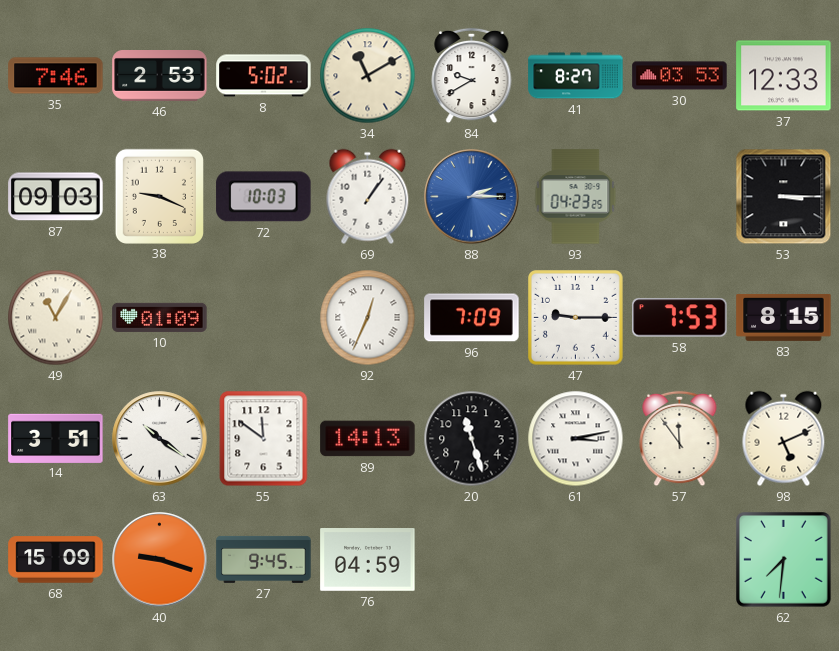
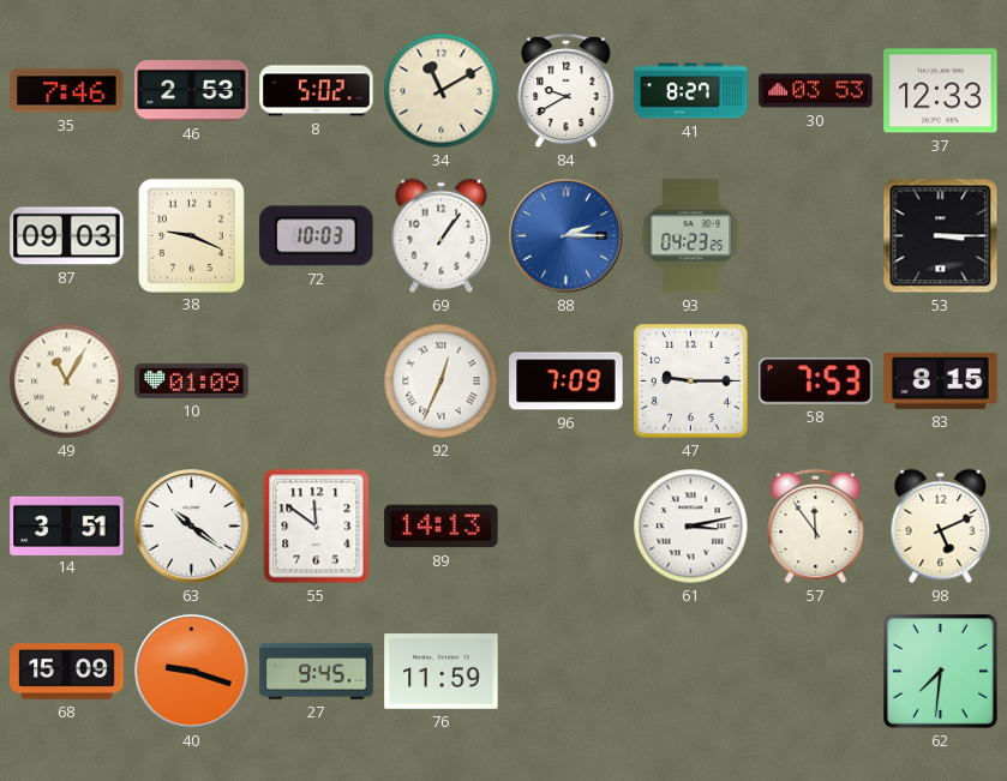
20: 11:27 -> none (472, 439)
76: 04:59 -> 11:59 (442, 672)
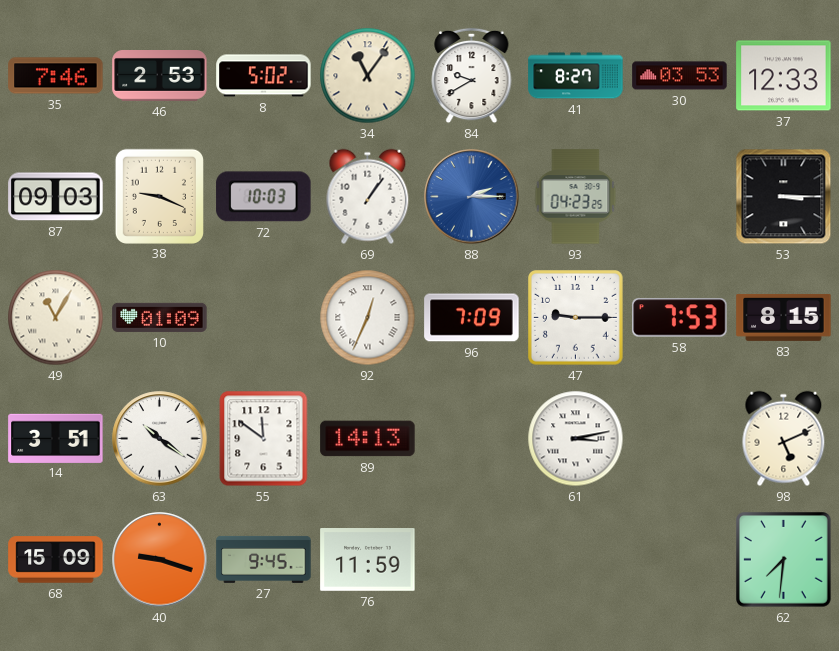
34: 11:10 -> 11:06 (368, 76)
57: 11:54 -> none (816, 527)
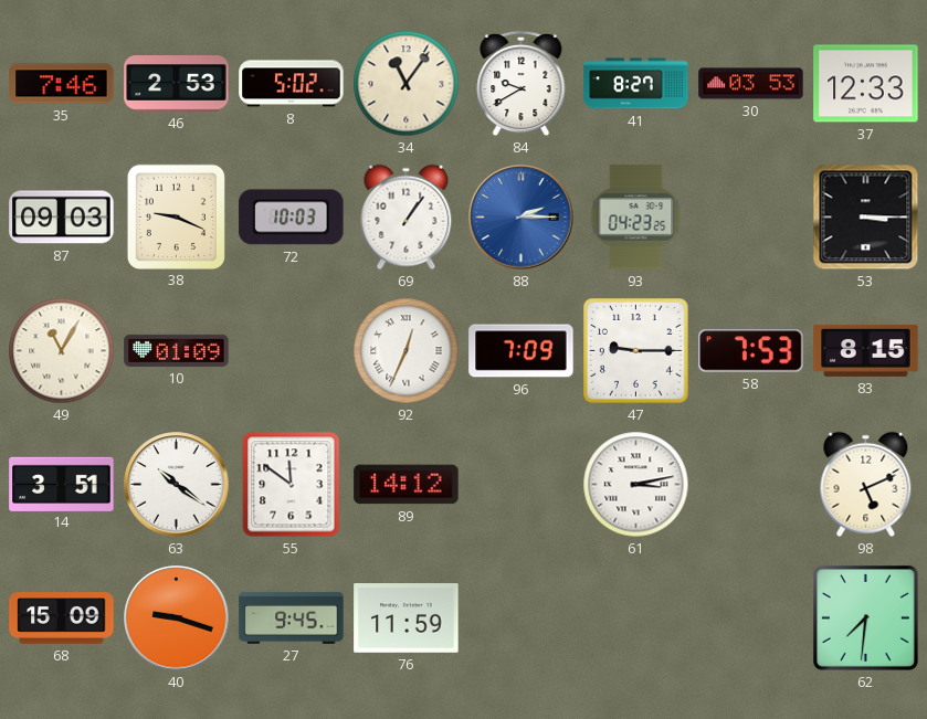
89: 14:13 -> 14:12 (407, 485)
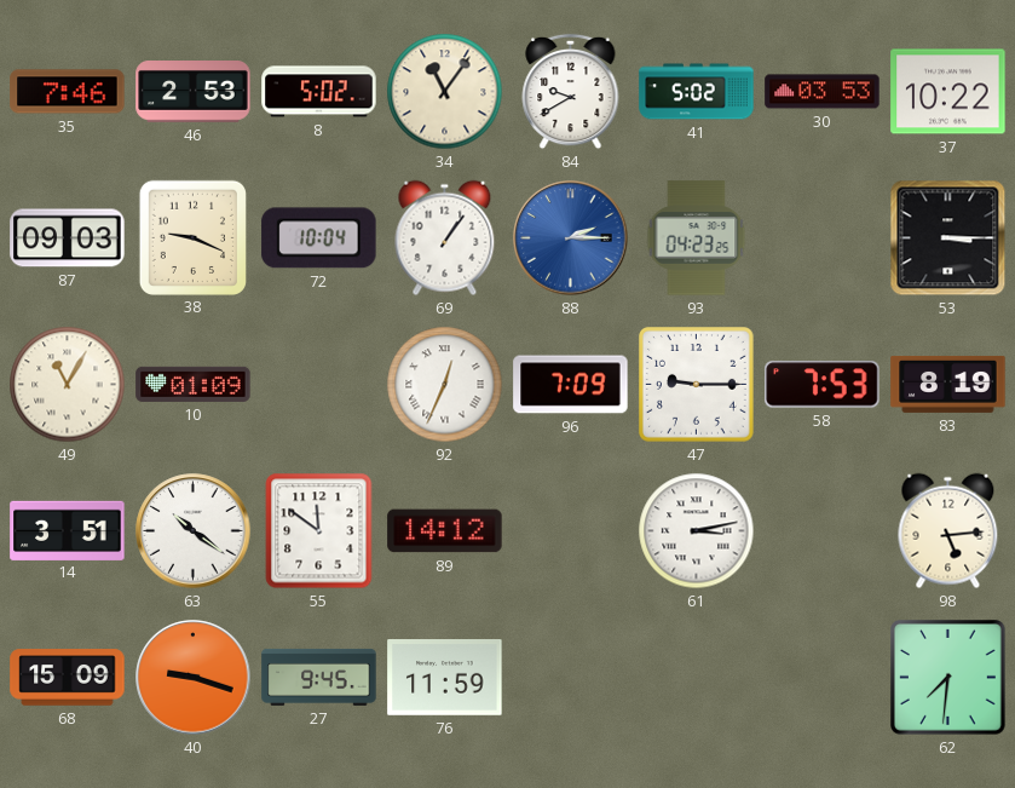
41: 8:27 -> 5:02 (697, 92)
37: 12:33 -> 10:22 (948, 92)
72: 10:03 -> 10:04 (319, 238)
83: 8:15 -> 8:19 (948, 384)
98: 5:11 -> 5:14 (948, 531)
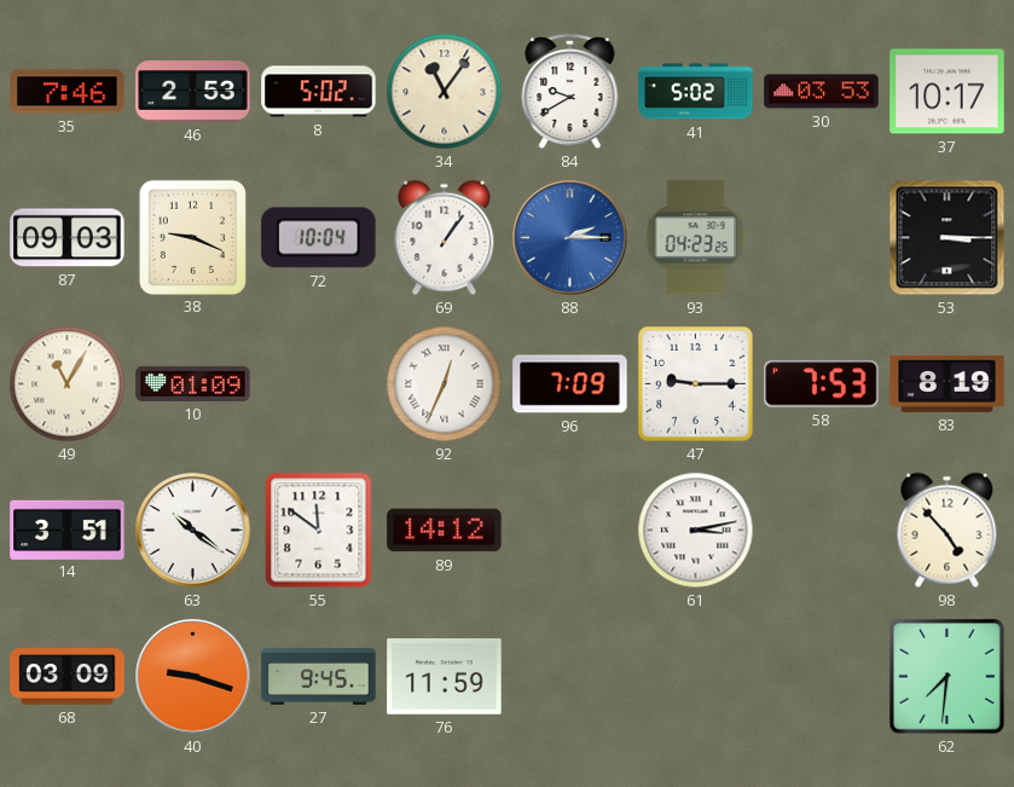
37: 10:22 -> 10:17 (948, 92)
98: 5:14 -> 4:53 (948, 531)
68: 15:09 -> 03:09 (68, 677)
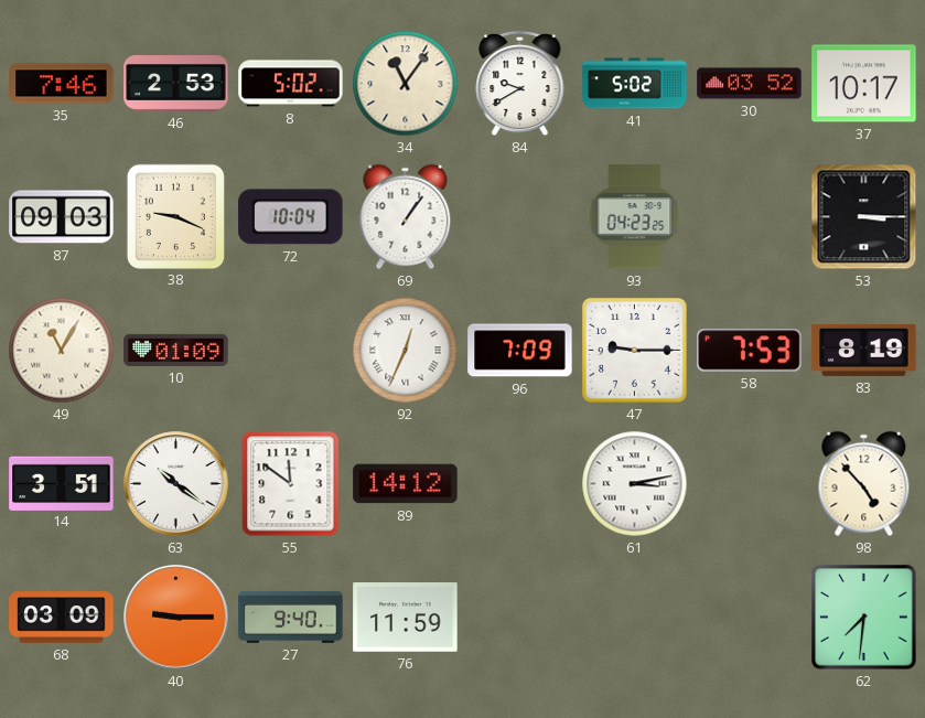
30: 03:53 -> 03:52 (750, 84)
88: 2:15 -> none (570, 238)
40: 9:18 -> 9:15 (176, 618)
27: 9:45 -> 9:40 (291, 617)
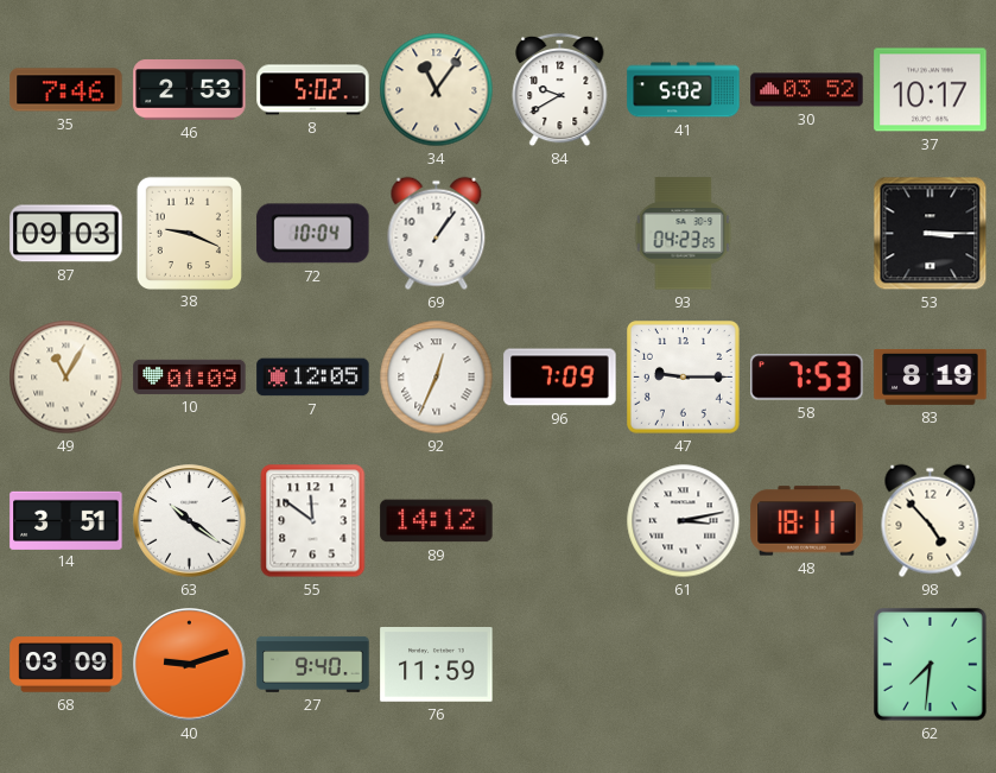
7: none -> 12:05 (313, 378)
48: none -> 18:11 (807, 521)
40: 9:15 -> 9:12 (190, 665)
